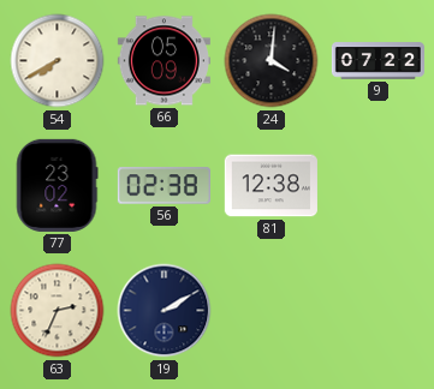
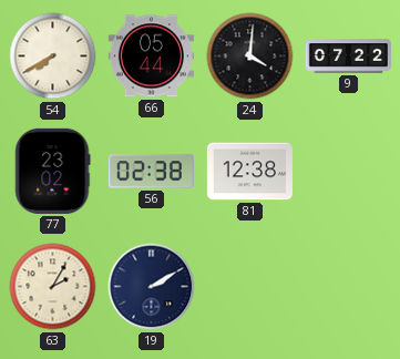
66: 05:09 -> 05:44 (151, 57)
63: 2:34 -> 2:05 (53, 287)
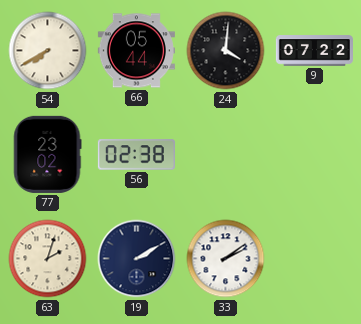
81: 12:38 -> none (249, 172)
63: 2:05 -> 2:03 (48, 259)
33: none -> 2:09 (226, 259)
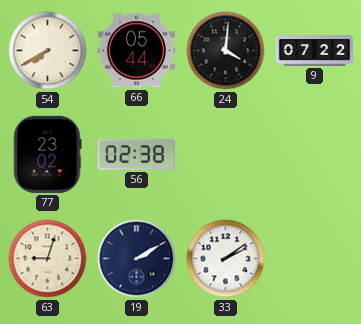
63: 2:03 -> 9:03 (48, 259)
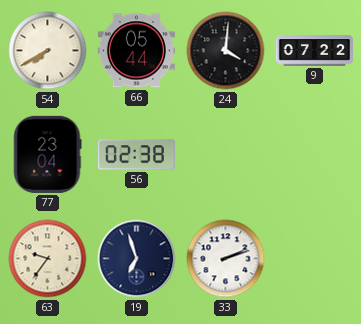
77: 23:02 -> 23:04 (47, 154)
63: 9:03 -> 9:36 (48, 259)
19: 2:10 -> 6:57 (137, 259)
33: 2:09 -> 2:12 (226, 259)
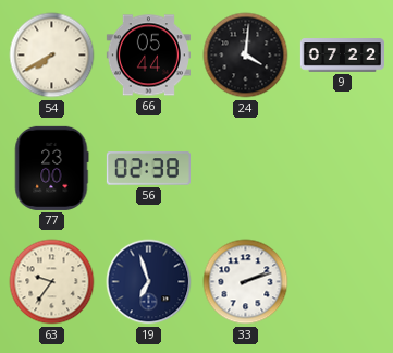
77: 23:04 -> 23:00 (51, 168)
